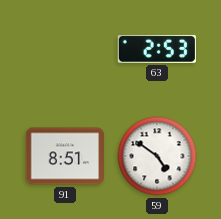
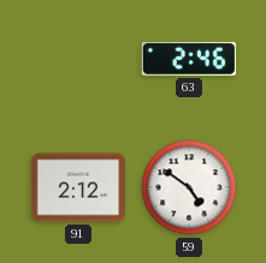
63: 2:53 -> 2:46 (189, 59)
91: 8:51 -> 2:12 (78, 187)
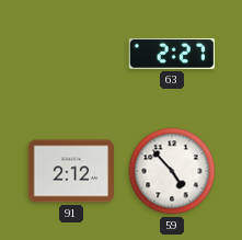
63: 2:46 -> 2:27 (172, 54)
59: 4:51 -> 4:53 (172, 171)
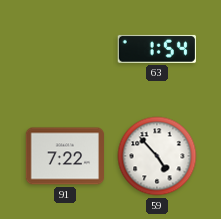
63: 2:27 -> 1:54 (157, 49)
91: 2:12 -> 7:22 (65, 156)
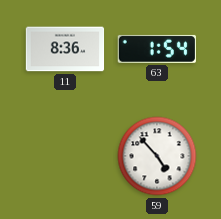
11: none -> 8:36 (65, 49)
91: 7:22 -> none (65, 156)
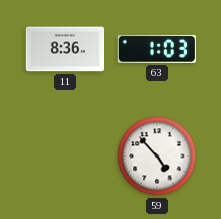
63: 1:54 -> 1:03 (157, 49)
